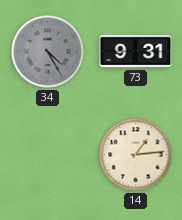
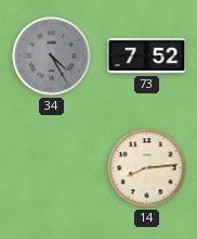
73: 9:31 -> 7:52 (147, 55)
14: 1:14 -> 8:14 (147, 168)
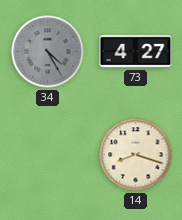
73: 7:52 -> 4:27 (136, 51)
14: 8:14 -> 8:18 (136, 155)
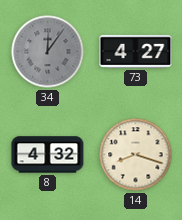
34: 4:25 -> 12:06 (48, 52)
8: none -> 4:32 (48, 155)
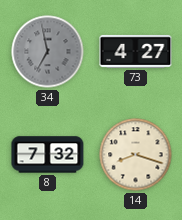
34: 12:06 -> 6:58 (48, 52)
8: 4:32 -> 7:32 (48, 155)
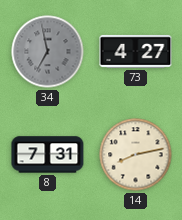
8: 7:32 -> 7:31 (48, 155)
14: 8:18 -> 8:13 (136, 155)
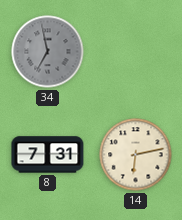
73: 4:27 -> none (136, 51)
14: 8:13 -> 6:13 (136, 155)
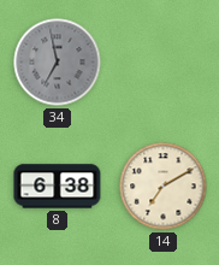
8: 7:31 -> 6:38 (58, 187)
14: 6:13 -> 7:10 (164, 187)
